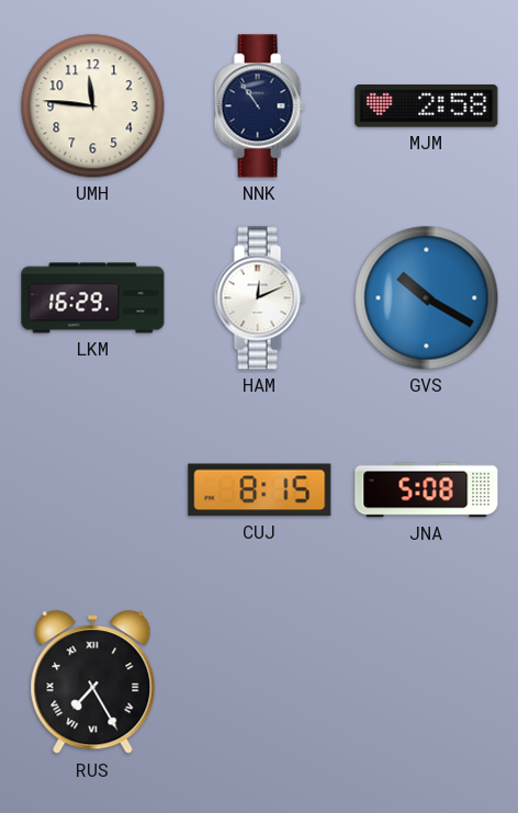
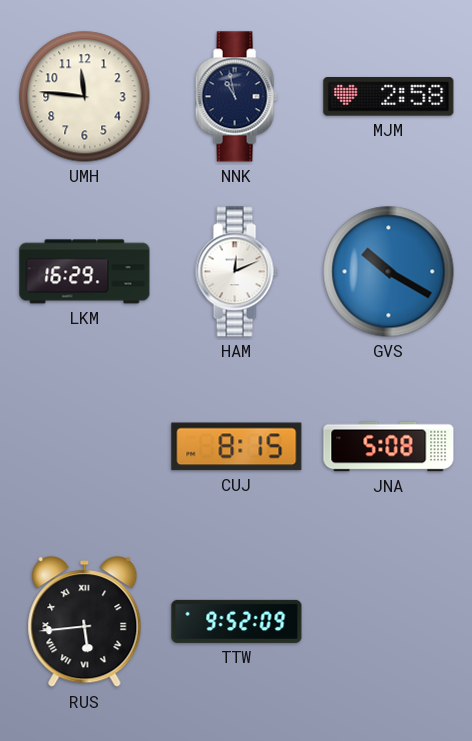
NNK: 10:54 -> 10:58 (236, 97)
RUS: 7:25 -> 5:44 (85, 622)
TTW: none -> 9:52 (237, 621)
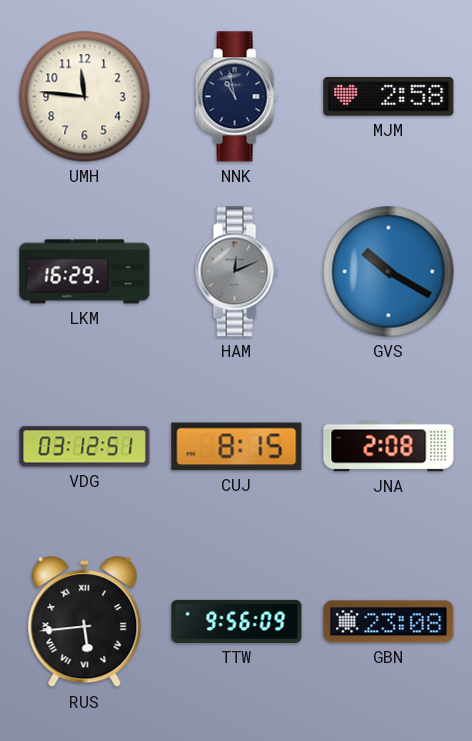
HAM dial: white -> grey (236, 272)
VDG: none -> 03:12 (85, 447)
JNA: 5:08 -> 2:08 (389, 447)
TTW: 9:52 -> 9:56 (237, 621)
GBN: none -> 23:08 (389, 622)
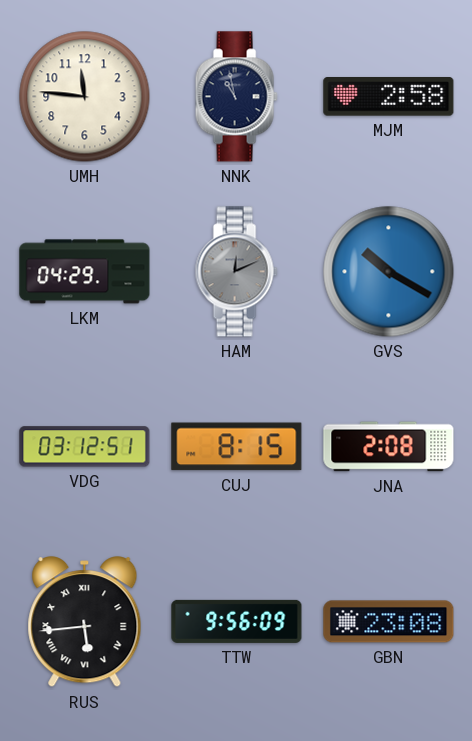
LKM: 16:29 -> 04:29 (85, 272)
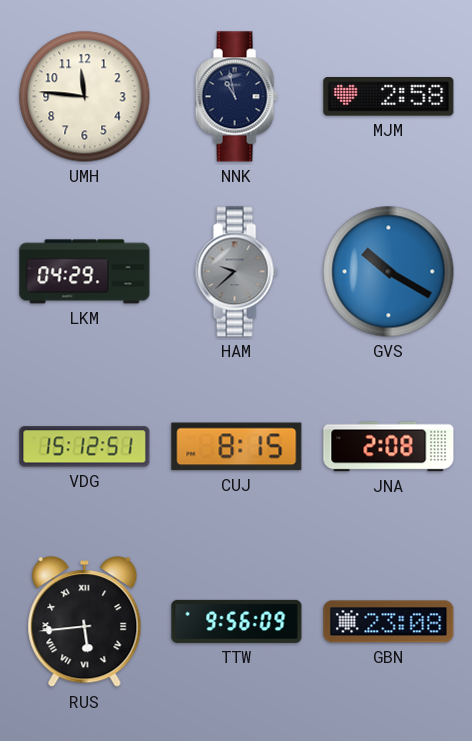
HAM: 12:11 -> 9:38 (236, 272)
VDG: 03:12 -> 15:12 (85, 447)
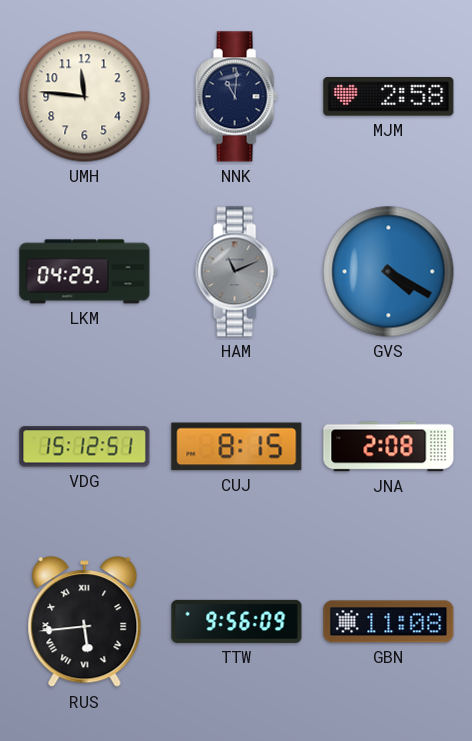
NNK: 10:58 -> 11:01 (236, 97)
HAM: 9:38 -> 11:11 (236, 272)
GVS: 10:20 -> 4:20 (389, 272)
GBN: 23:08 -> 11:08 (389, 622)
